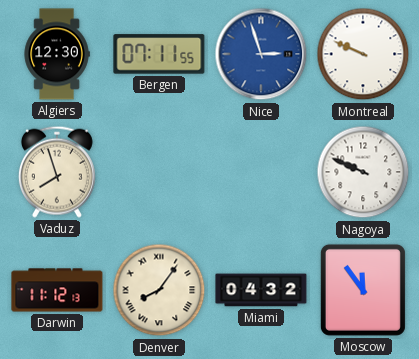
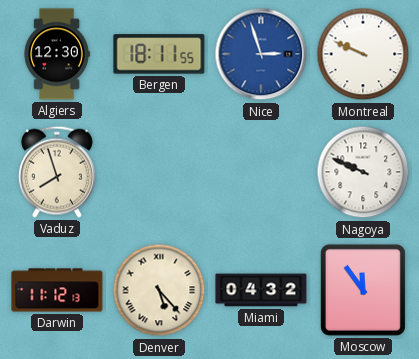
Bergen: 07:11 -> 18:11 (159, 54)
Denver: 8:06 -> 5:23 (159, 290)
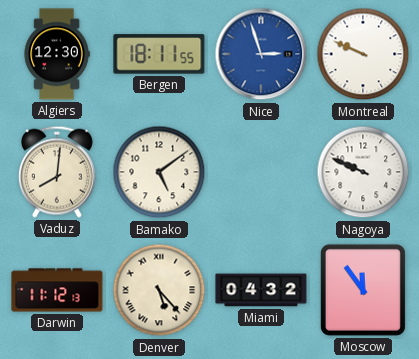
Vaduz: 7:57 -> 8:01 (57, 172)
Bamako: none -> 5:09 (159, 172)
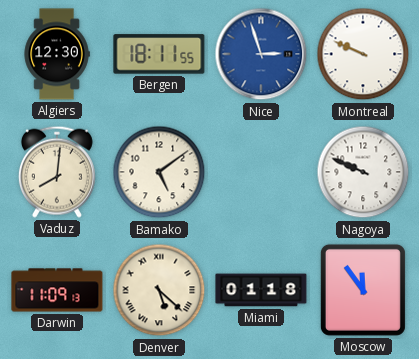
Darwin: 11:12 -> 11:09 (57, 290)
Denver: 5:23 -> 5:22 (159, 290)
Miami: 04:32 -> 01:18 (261, 290)
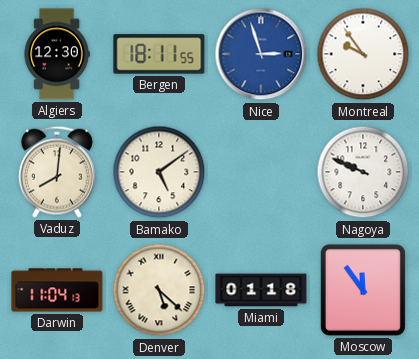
Montreal: 9:49 -> 9:54 (363, 54)
Darwin: 11:09 -> 11:04 (57, 290)
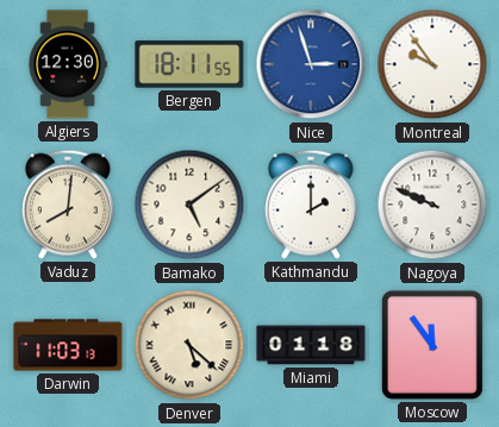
Kathmandu: none -> 2:00 (311, 205)
Darwin: 11:04 -> 11:03 (68, 345)
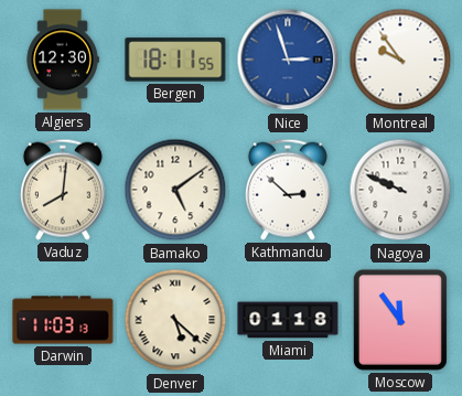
Kathmandu: 2:00 -> 2:52 (288, 190)
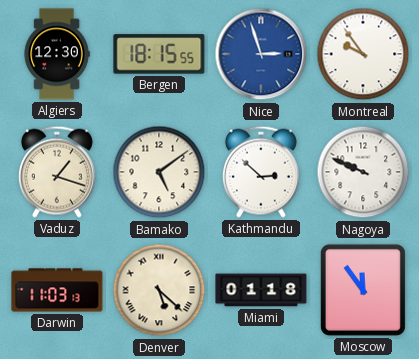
Bergen: 18:11 -> 18:15 (159, 54)
Vaduz: 8:01 -> 1:18 (57, 172)
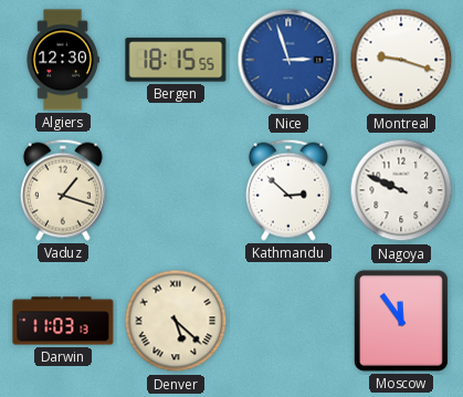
Montreal: 9:54 -> 9:18 (401, 60)
Bamako: 5:09 -> none (159, 172)
Miami: 01:18 -> none (261, 290)
